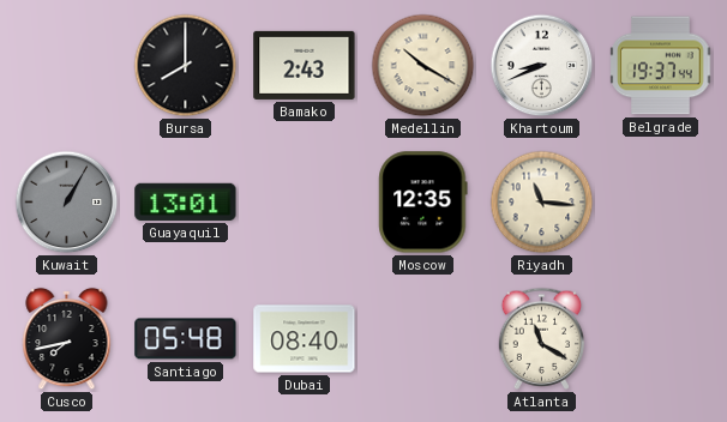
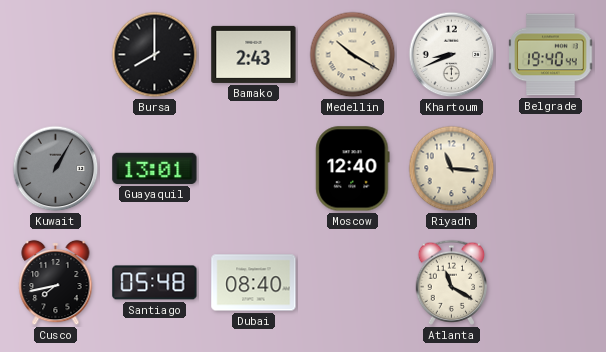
Belgrade: 19:37 -> 19:40 (551, 55)
Moscow: 12:35 -> 12:40 (353, 169)
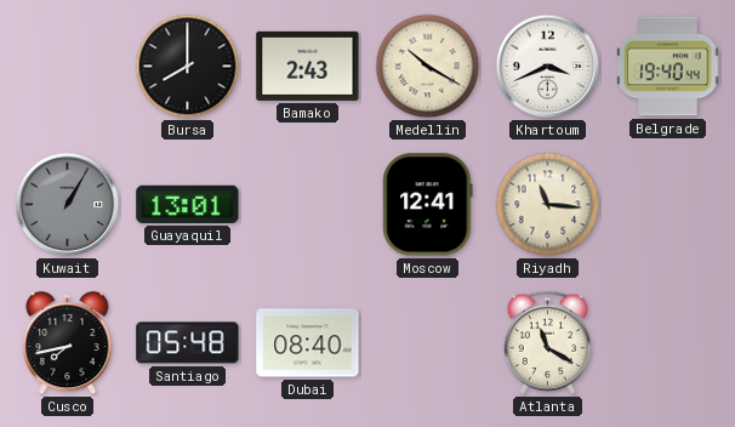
Khartoum: 8:41 -> 3:41 (548, 67)
Moscow: 12:40 -> 12:41 (428, 205)
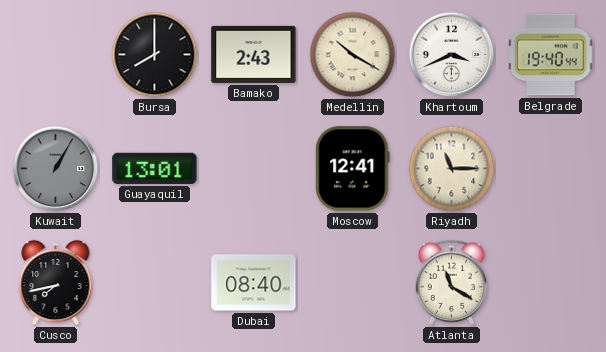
Riyadh: 11:16 -> 11:15 (452, 169)
Santiago: 05:48 -> none (188, 343)
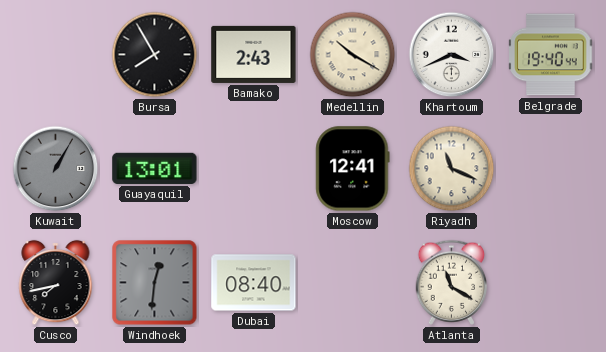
Bursa: 8:00 -> 7:55 (155, 55)
Riyadh: 11:15 -> 11:19 (452, 169)
Windhoek: none -> 12:31 (155, 283)
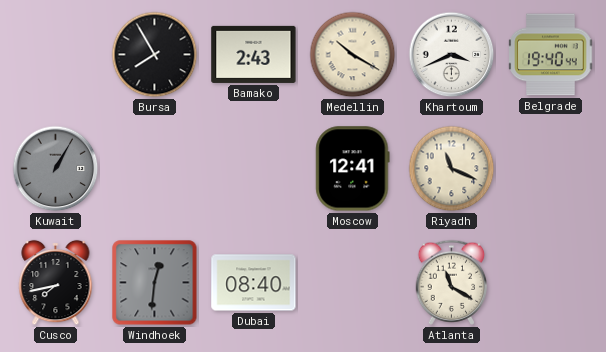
Guayaquil: 13:01 -> none (155, 168)
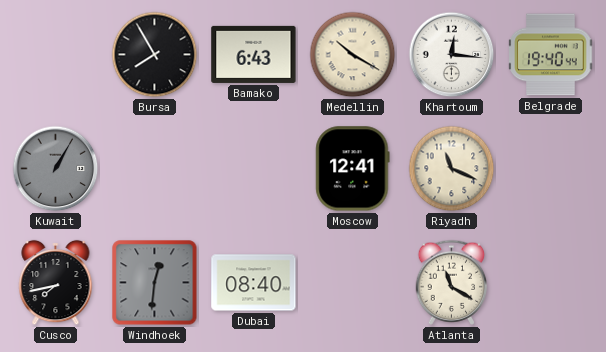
Bamako: 2:43 -> 6:43 (254, 54)
Khartoum: 3:41 -> 12:16 (452, 55)
